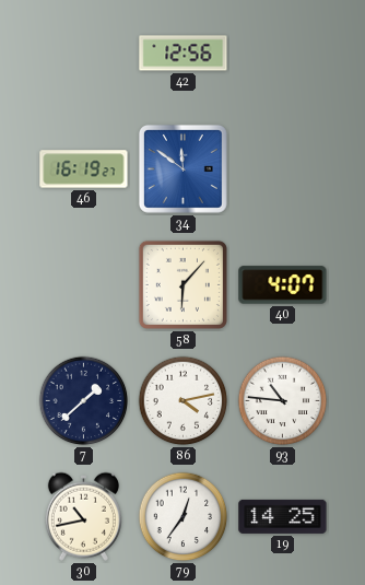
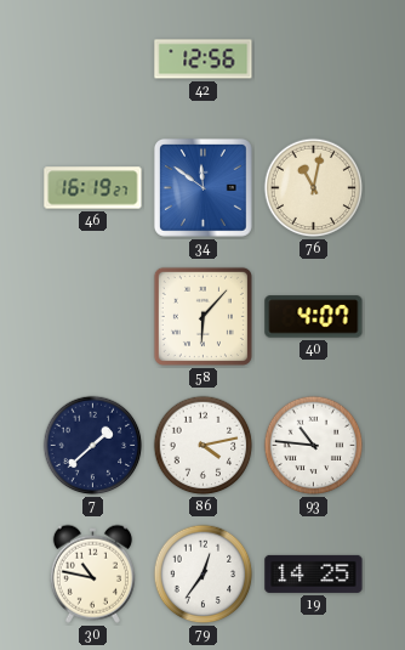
76: none -> 11:02 (314, 188)
30: 10:43 -> 10:47 (92, 573)
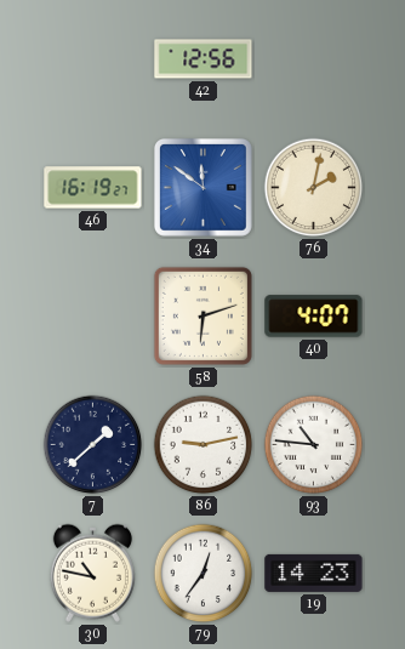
76: 11:02 -> 2:02 (314, 188)
58: 6:07 -> 6:12 (202, 315)
86: 4:13 -> 9:13 (204, 445)
19: 14:25 -> 14:23 (314, 573)
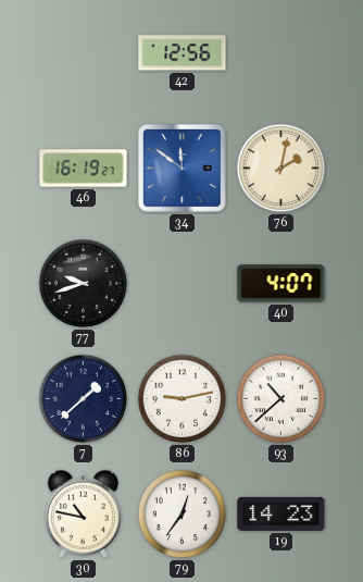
77: none -> 9:42 (84, 284)
58: 6:12 -> none (202, 315)
93: 10:46 -> 10:38 (281, 399)
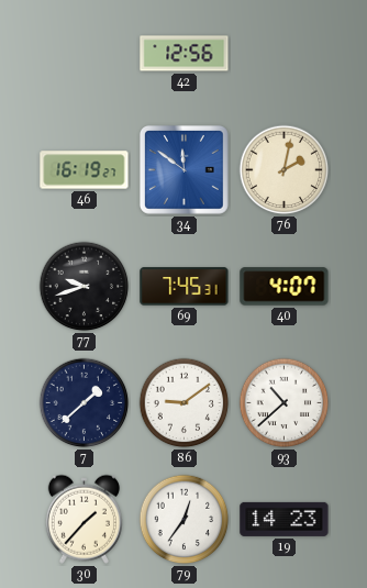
69: none -> 7:45 (185, 287)
86: 9:13 -> 9:09 (185, 403)
30: 10:47 -> 1:37 (84, 519)
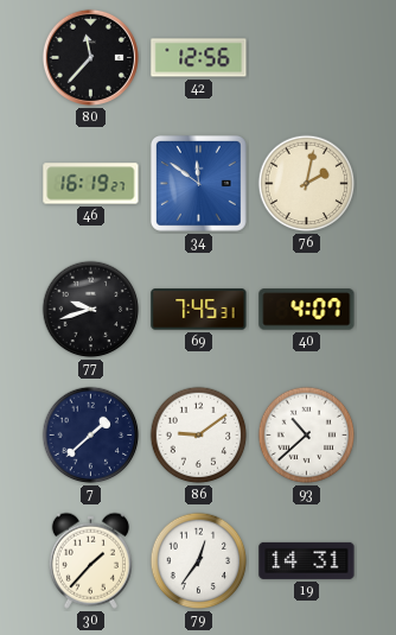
80: none -> 11:37 (90, 57)
19: 14:23 -> 14:31 (307, 560)
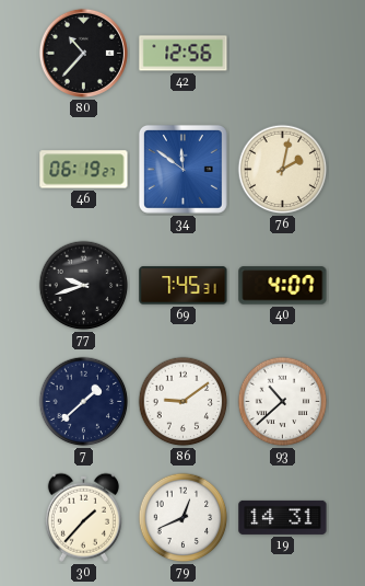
80: 11:37 -> 10:37 (83, 53)
46: 16:19 -> 06:19 (84, 170)
79: 12:36 -> 12:41 (184, 518)
